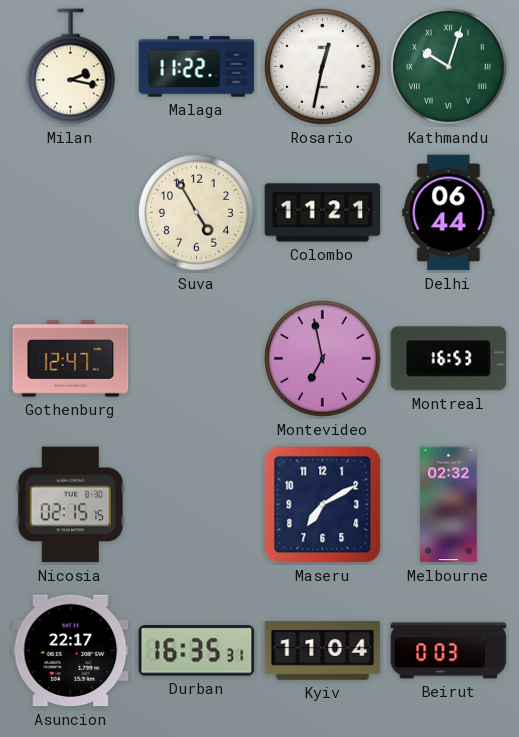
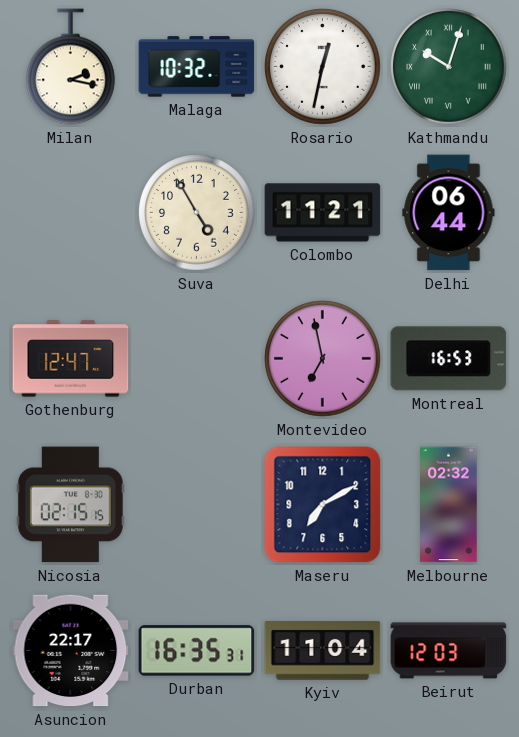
Malaga: 11:22 -> 10:32 (197, 67)
Beirut: 0:03 -> 12:03 (449, 651)
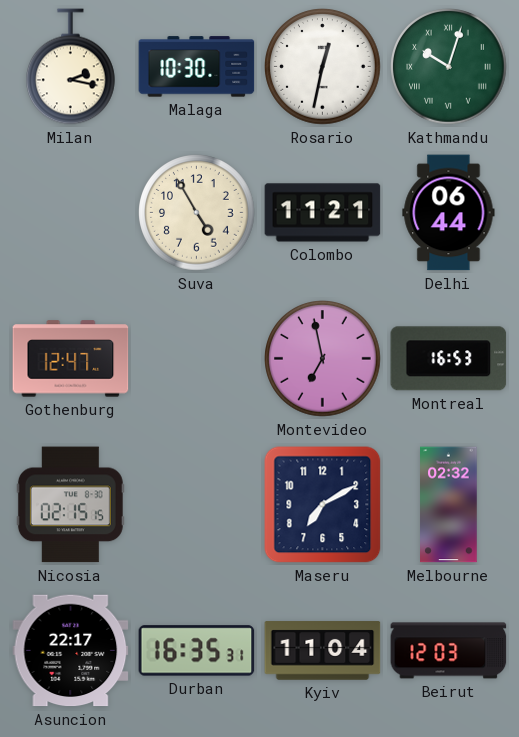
Malaga: 10:32 -> 10:30 (197, 67)
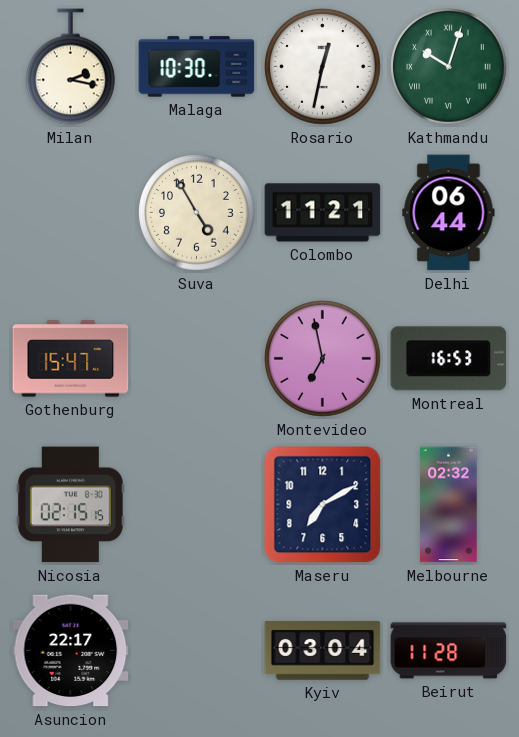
Gothenburg: 12:47 -> 15:47 (71, 359)
Durban: 16:35 -> none (197, 651)
Kyiv: 11:04 -> 03:04 (323, 651)
Beirut: 12:03 -> 11:28 (449, 651)
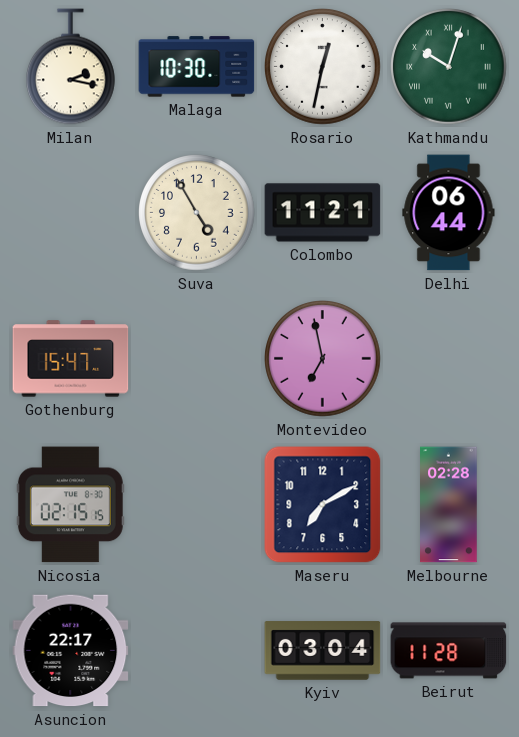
Montreal: 16:53 -> none (449, 359)
Melbourne: 02:32 -> 02:28 (449, 505)
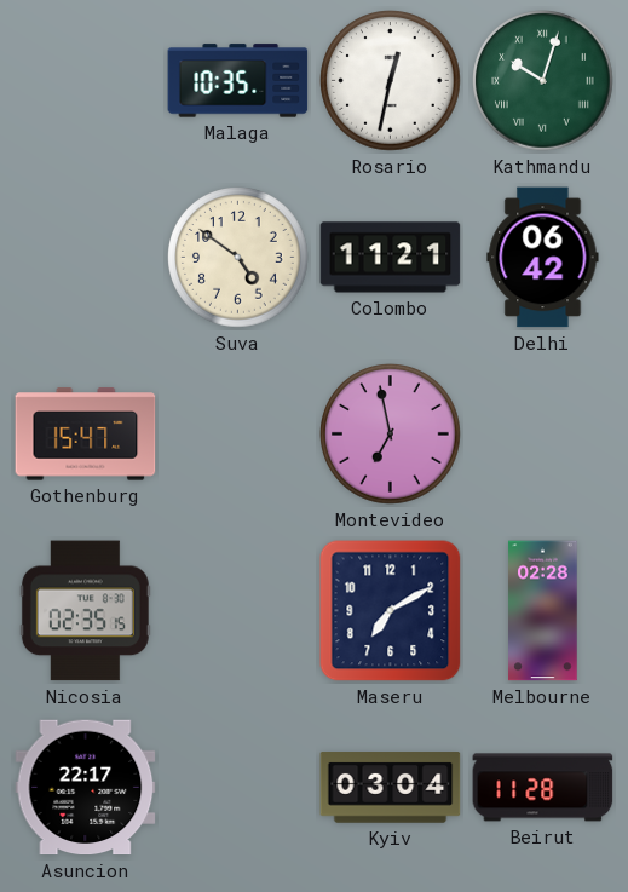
Milan: 2:17 -> none (71, 67)
Malaga: 10:30 -> 10:35 (238, 81)
Suva: 4:55 -> 4:51 (238, 258)
Delhi: 06:44 -> 06:42 (543, 258)
Nicosia: 02:15 -> 02:35 (85, 611)
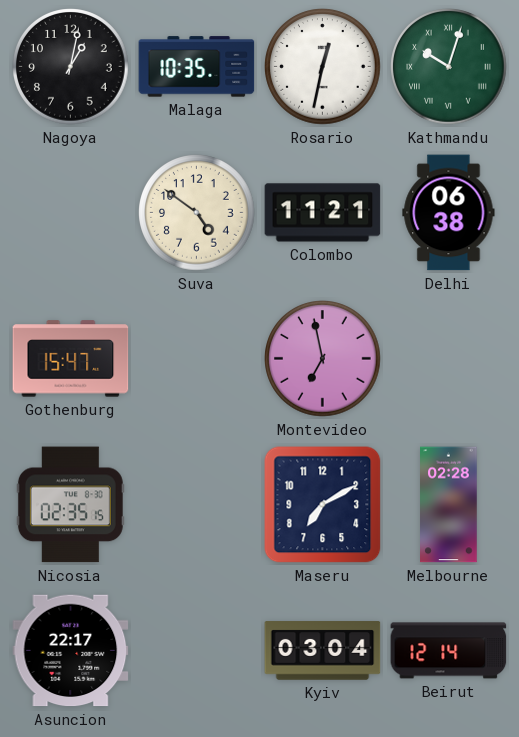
Nagoya: none -> 1:02 (71, 67)
Delhi: 06:42 -> 06:38 (449, 213)
Beirut: 11:28 -> 12:14 (449, 651)
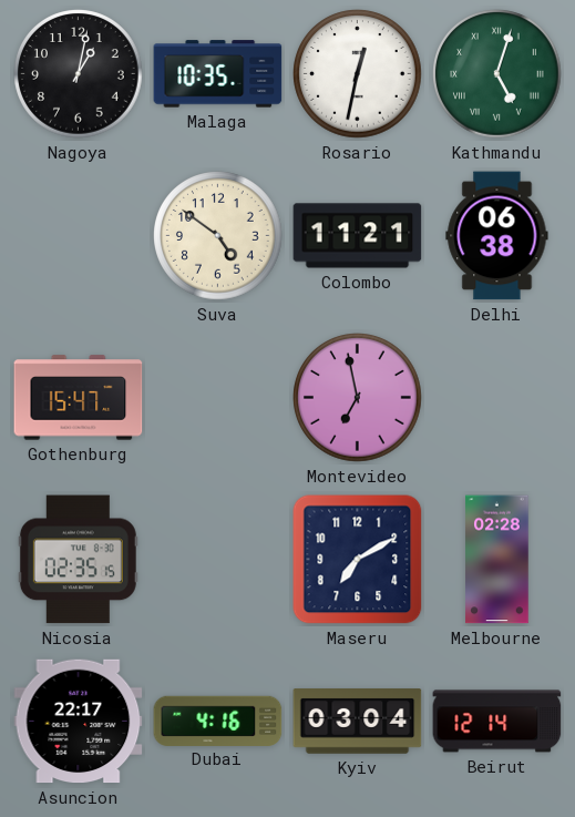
Kathmandu: 10:03 -> 5:03 (497, 74)
Dubai: none -> 4:16 (218, 721)
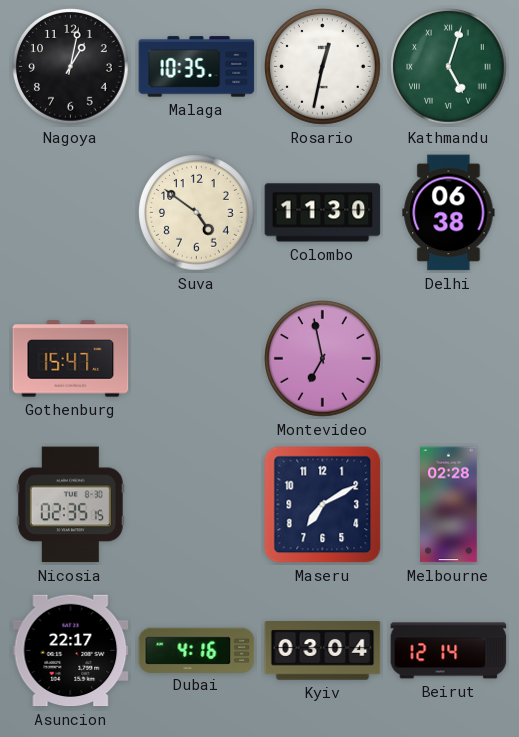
Colombo: 11:21 -> 11:30 (323, 213)
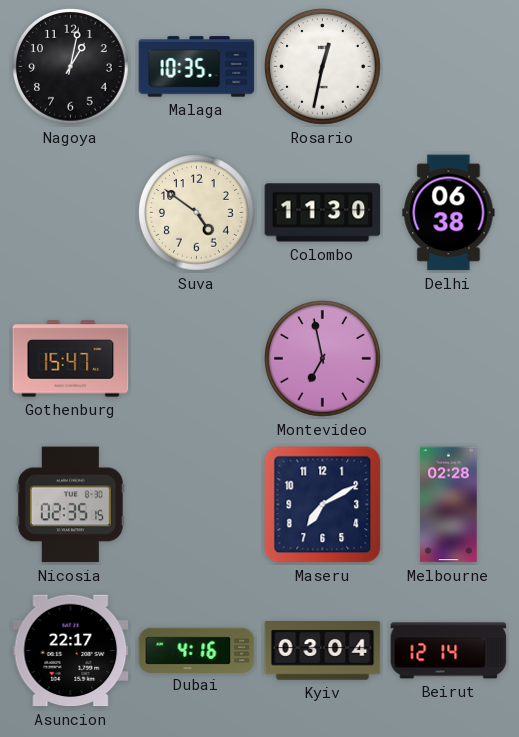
Kathmandu: 5:03 -> none (449, 67)
